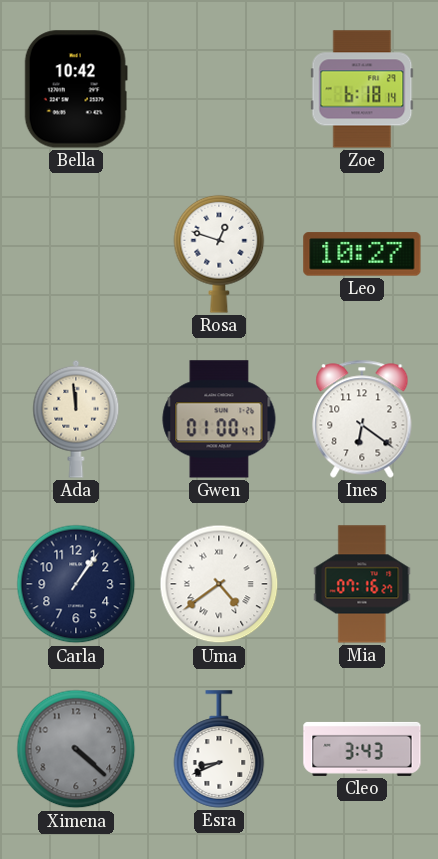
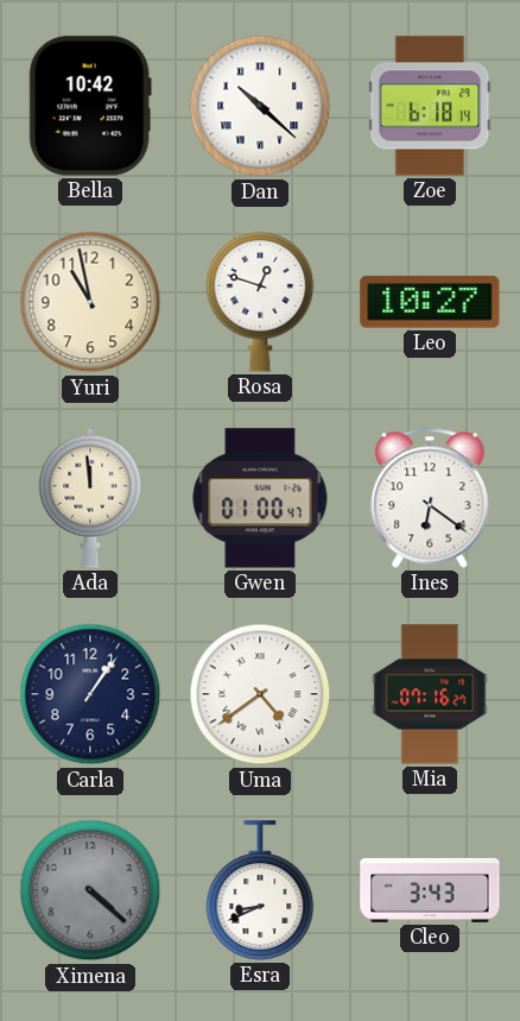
Dan: none -> 10:22 (260, 106)
Yuri: none -> 10:58 (90, 302)
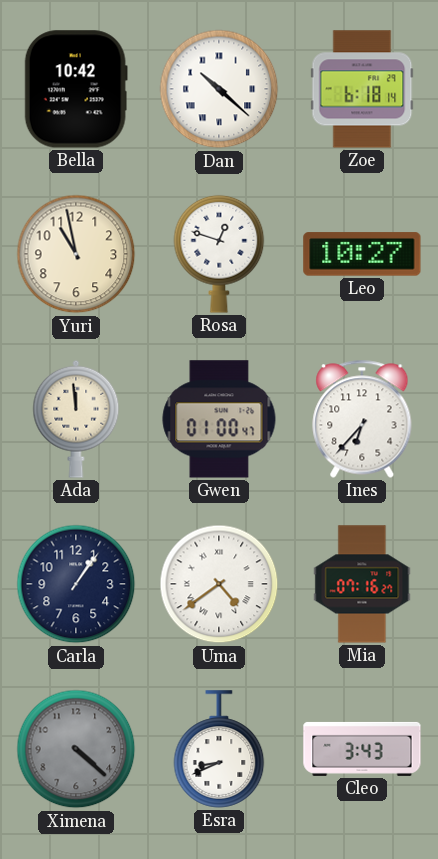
Ines: 6:21 -> 6:37 (362, 419)
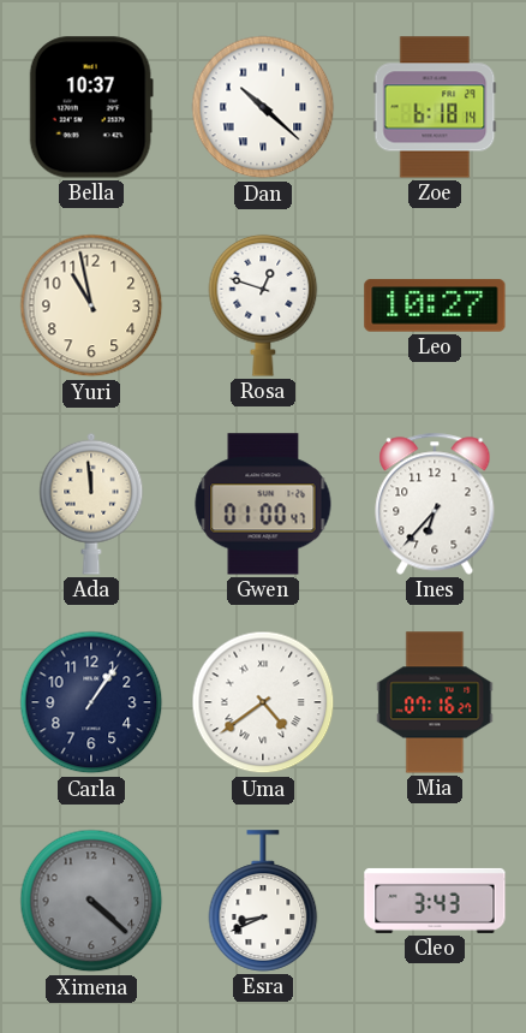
Bella: 10:42 -> 10:37 (91, 107)
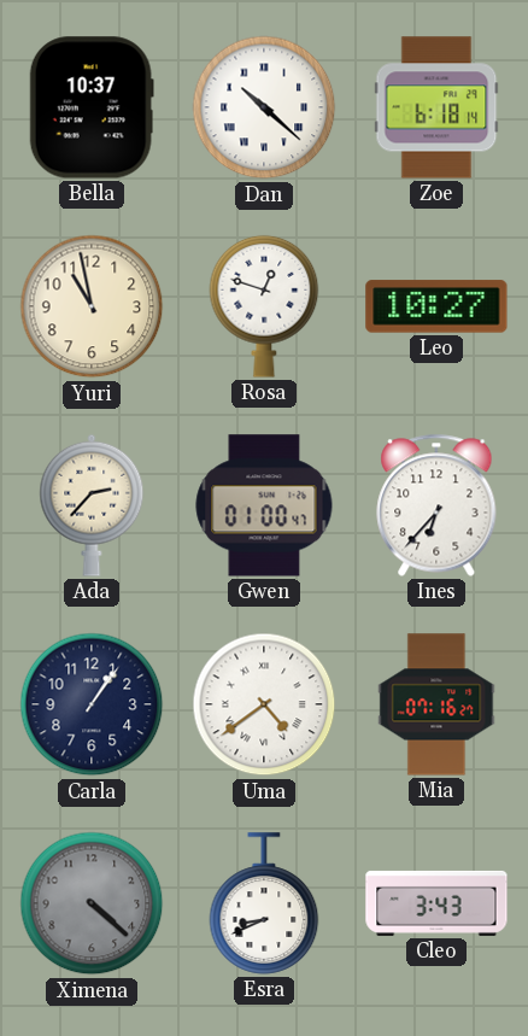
Ada: 11:59 -> 2:37 (92, 505)
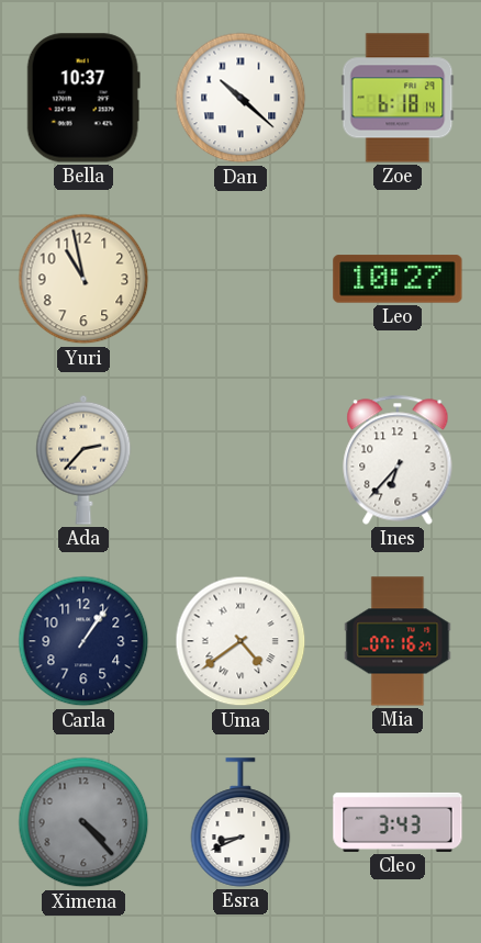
Rosa: 12:48 -> none (264, 306)
Gwen: 01:00 -> none (264, 505)
Ximena: 4:22 -> 4:23 (83, 822)
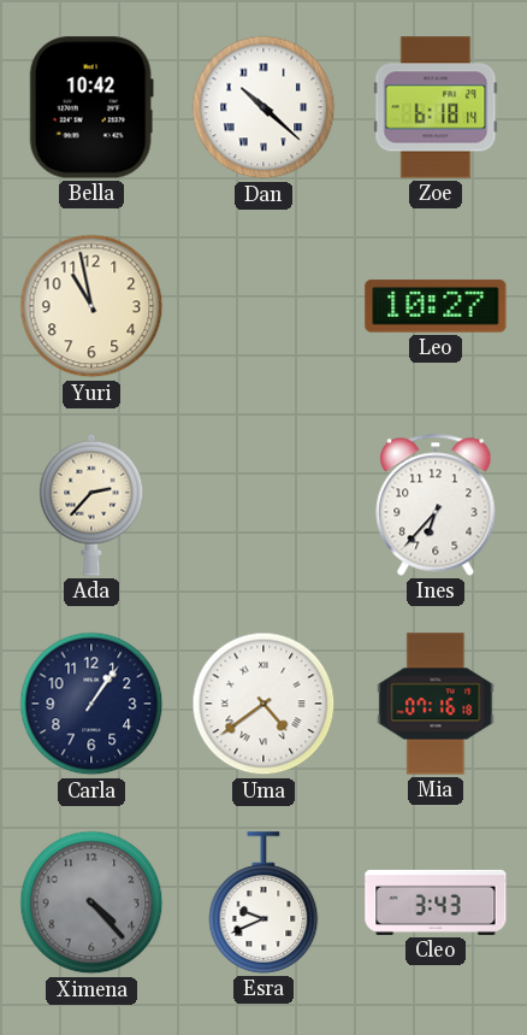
Bella: 10:37 -> 10:42 (91, 107)
Mia: 07:16:27 -> 07:16:18 (436, 704)
Esra: 8:41 -> 9:41 (263, 902)
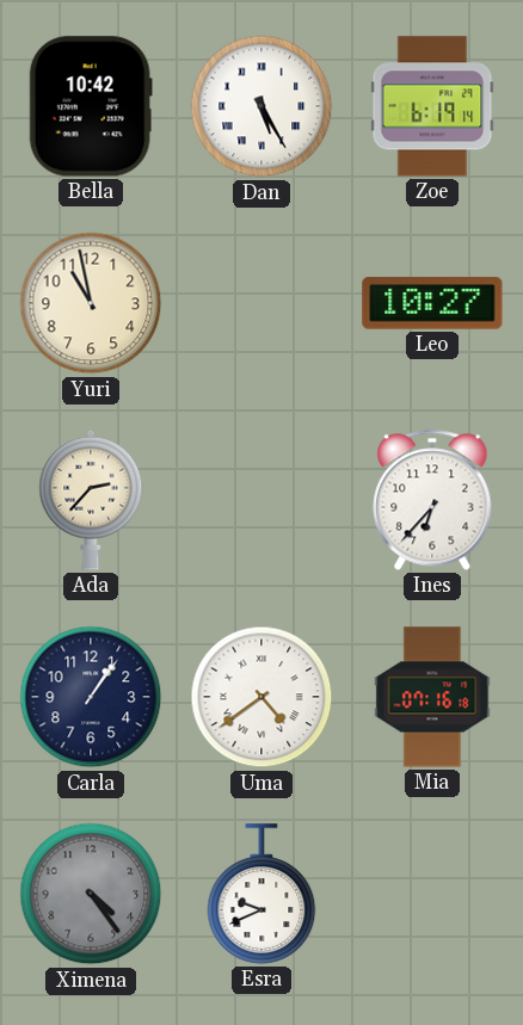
Dan: 10:22 -> 5:25 (261, 106)
Zoe: 6:18 -> 6:19 (432, 106)
Ximena: 4:23 -> 4:24 (91, 894)
Cleo: 3:43 -> none (436, 902)
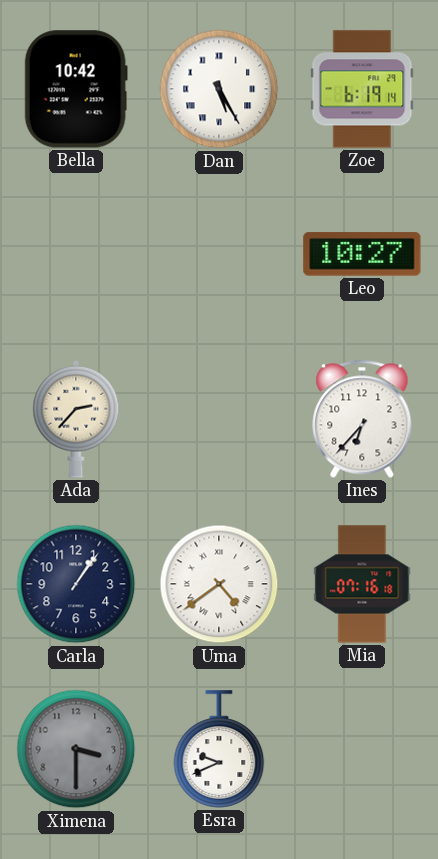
Yuri: 10:58 -> none (91, 303)
Ximena: 4:24 -> 3:30 (76, 749)
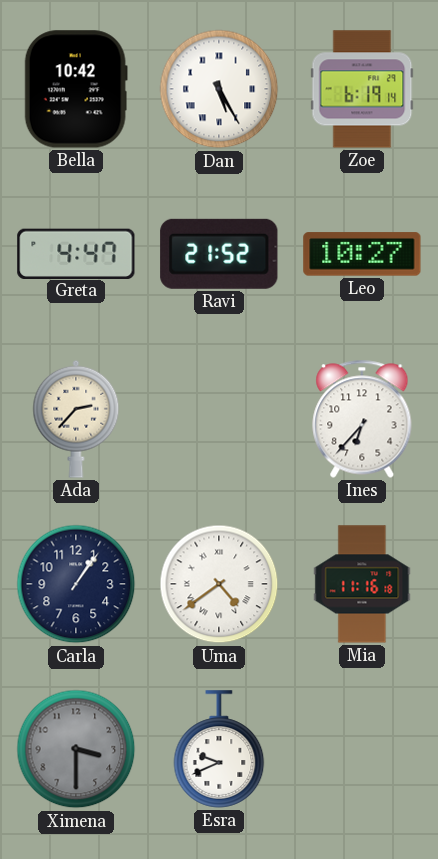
Greta: none -> 4:47 (76, 253)
Ravi: none -> 21:52 (219, 254)
Mia: 07:16 -> 11:16 (362, 584)
